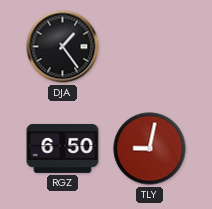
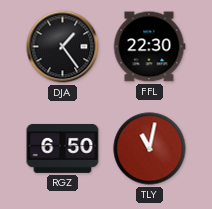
FFL: none -> 22:30 (149, 47)
TLY: 9:02 -> 11:02 (150, 149)
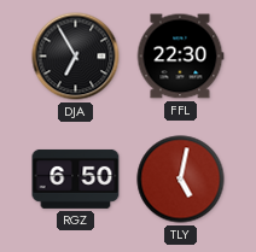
DJA: 1:24 -> 6:55 (76, 57)
TLY: 11:02 -> 5:02 (181, 180)
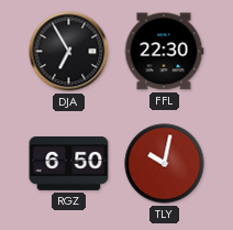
TLY: 5:02 -> 10:02 (165, 164)
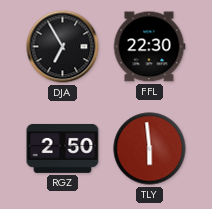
RGZ: 6:50 -> 2:50 (63, 148)
TLY: 10:02 -> 5:59 (150, 149)
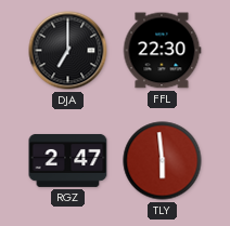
DJA: 6:55 -> 7:00 (68, 51)
RGZ: 2:50 -> 2:47 (68, 160)
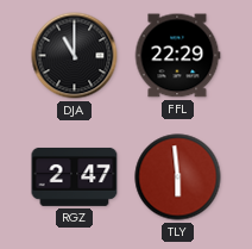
DJA: 7:00 -> 11:00 (75, 56)
FFL: 22:30 -> 22:29 (177, 56)
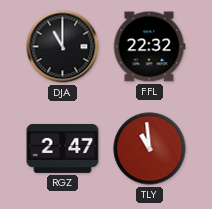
FFL: 22:29 -> 22:32 (149, 47)
TLY: 5:59 -> 10:59 (150, 149)
